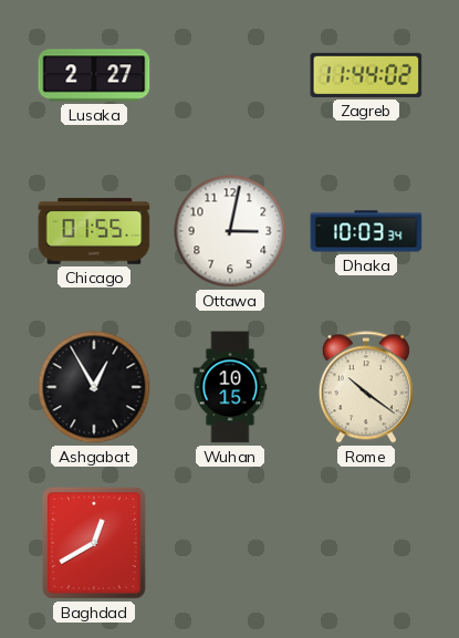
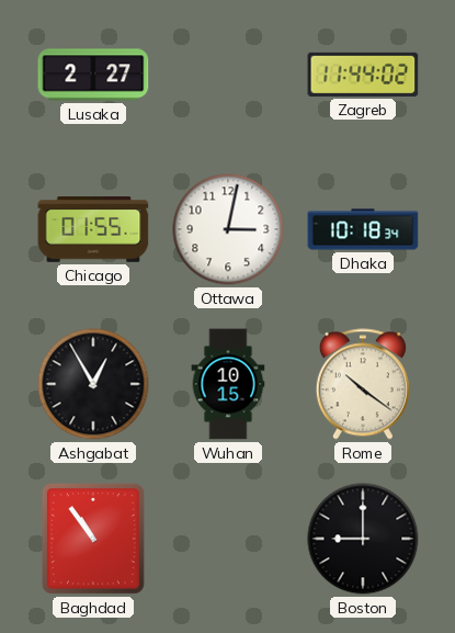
Dhaka: 10:03 -> 10:18 (363, 229)
Baghdad: 12:40 -> 10:54 (93, 539)
Boston: none -> 9:00 (363, 539)
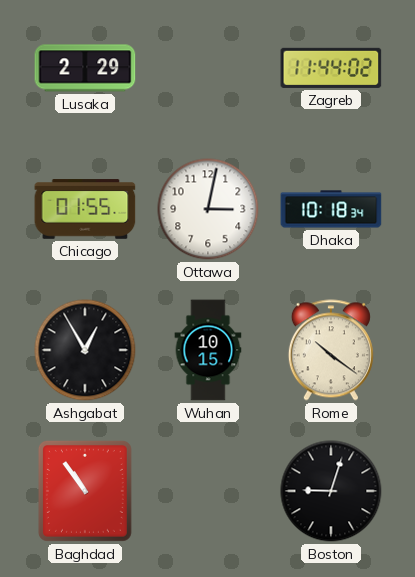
Lusaka: 2:27 -> 2:29 (85, 68)
Boston: 9:00 -> 9:03 (331, 491)
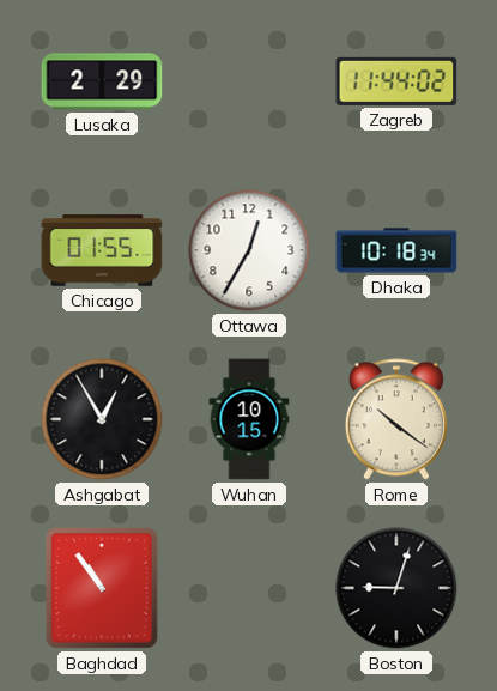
Ottawa: 3:02 -> 12:35 (249, 250)
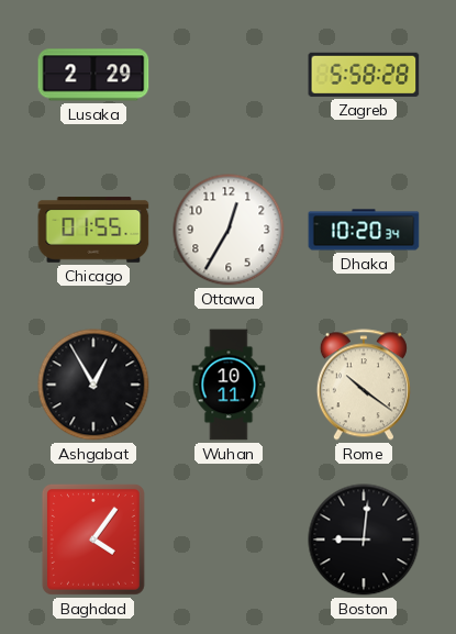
Zagreb: 11:44 -> 5:58 (364, 75)
Dhaka: 10:18 -> 10:20 (364, 230)
Wuhan: 10:15 -> 10:11 (229, 385)
Baghdad: 10:54 -> 4:06 (93, 540)
Boston: 9:03 -> 9:01 (364, 540)
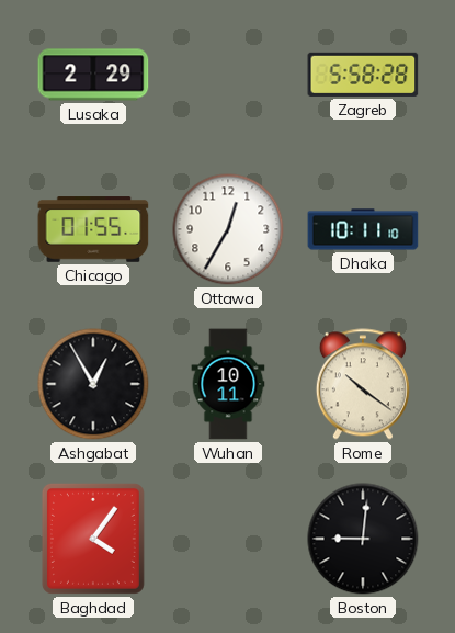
Dhaka: 10:20 -> 10:11 (363, 229)
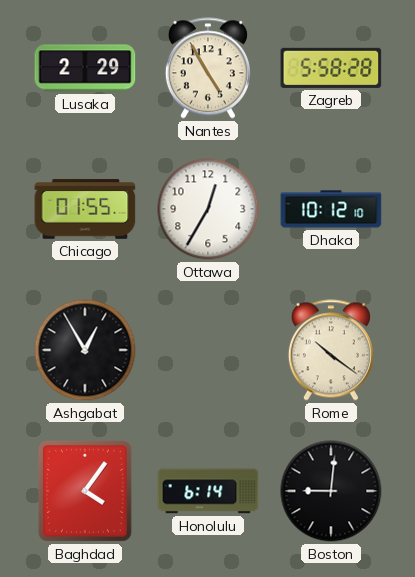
Nantes: none -> 4:55 (208, 68)
Dhaka: 10:11 -> 10:12 (331, 209)
Wuhan: 10:11 -> none (228, 384)
Honolulu: none -> 6:14 (208, 491)
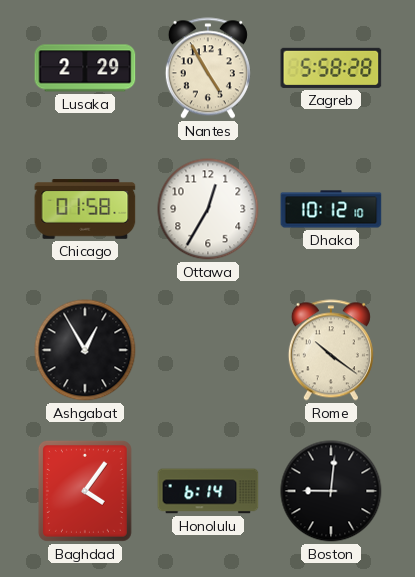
Chicago: 01:55 -> 01:58 (85, 209)
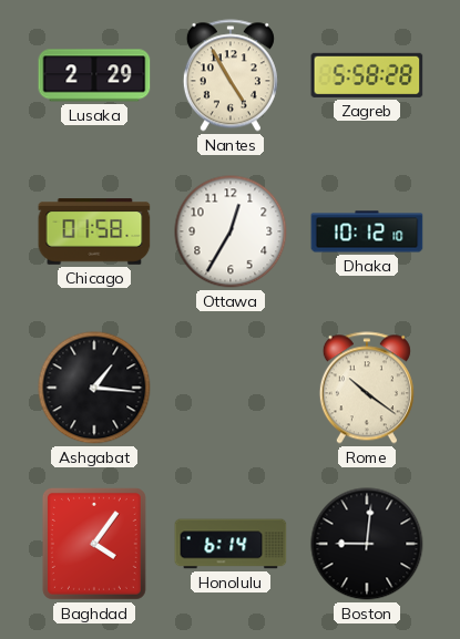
Ashgabat: 12:55 -> 1:16 (94, 388)
